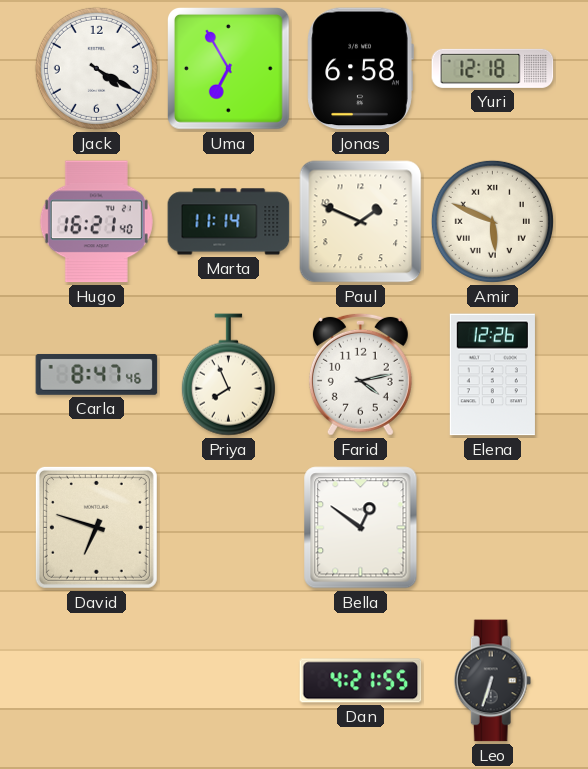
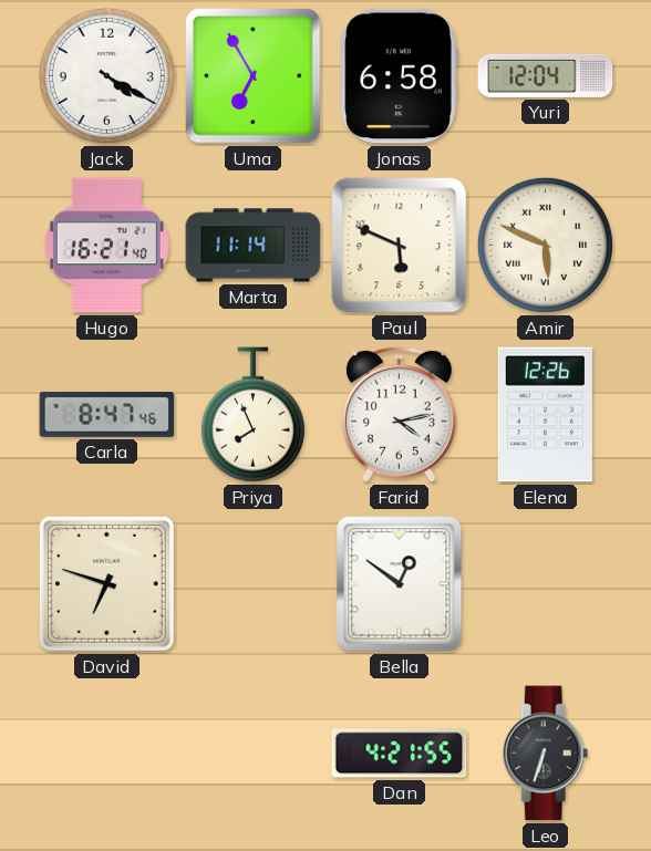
Yuri: 12:18 -> 12:04 (546, 75)
Paul: 1:49 -> 5:49 (400, 246)
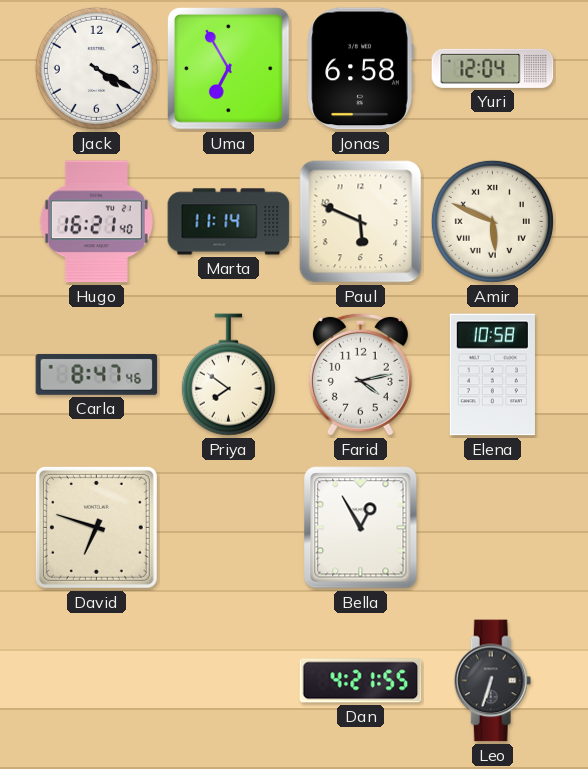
Priya: 7:56 -> 7:51 (228, 375)
Elena: 12:26 -> 10:58 (492, 375)
Bella: 12:51 -> 12:55 (361, 528)
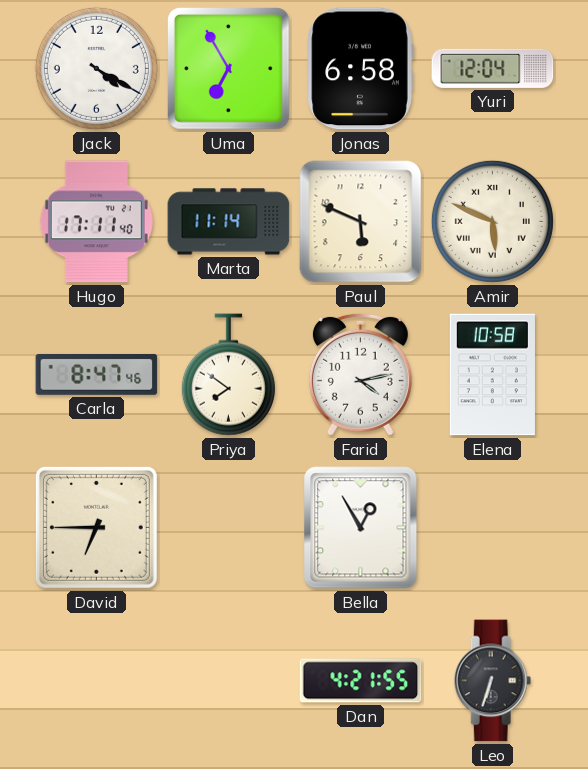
Hugo: 16:21 -> 17:11 (96, 222)
David: 6:48 -> 6:45 (96, 527)
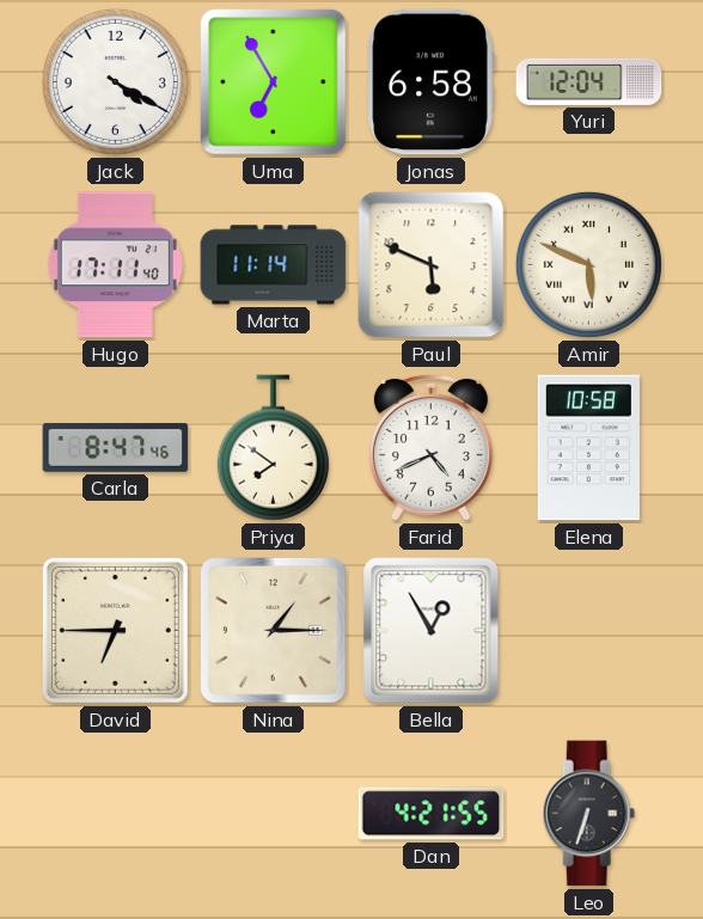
Farid: 4:13 -> 4:41 (430, 447)
Nina: none -> 1:15 (274, 631)
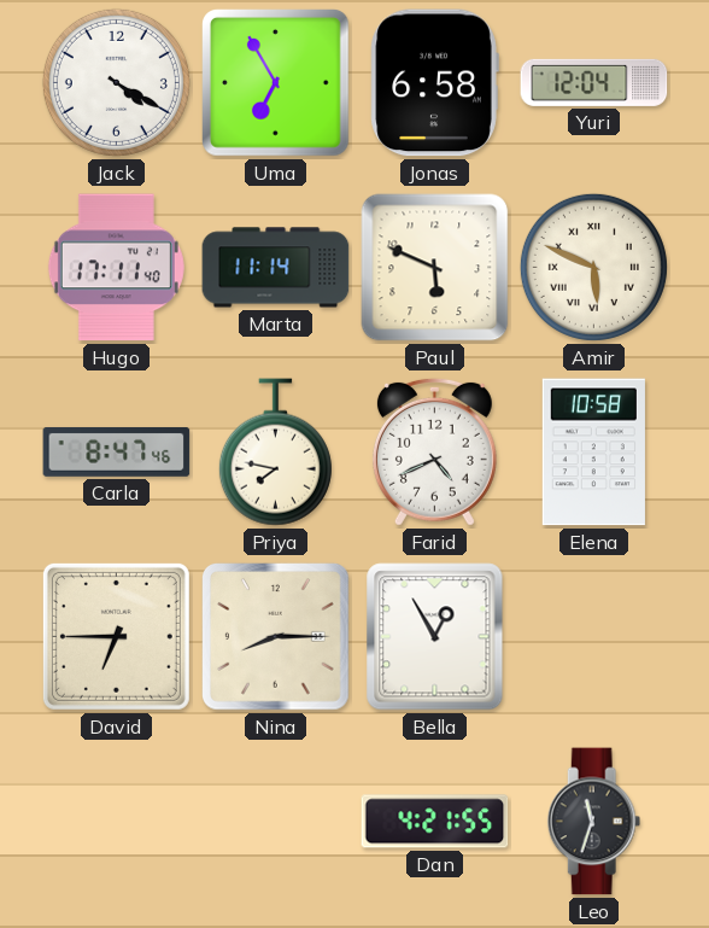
Priya: 7:51 -> 7:47 (275, 453)
Nina: 1:15 -> 8:15 (276, 637)
Leo: 6:33 -> 11:33 (594, 822)
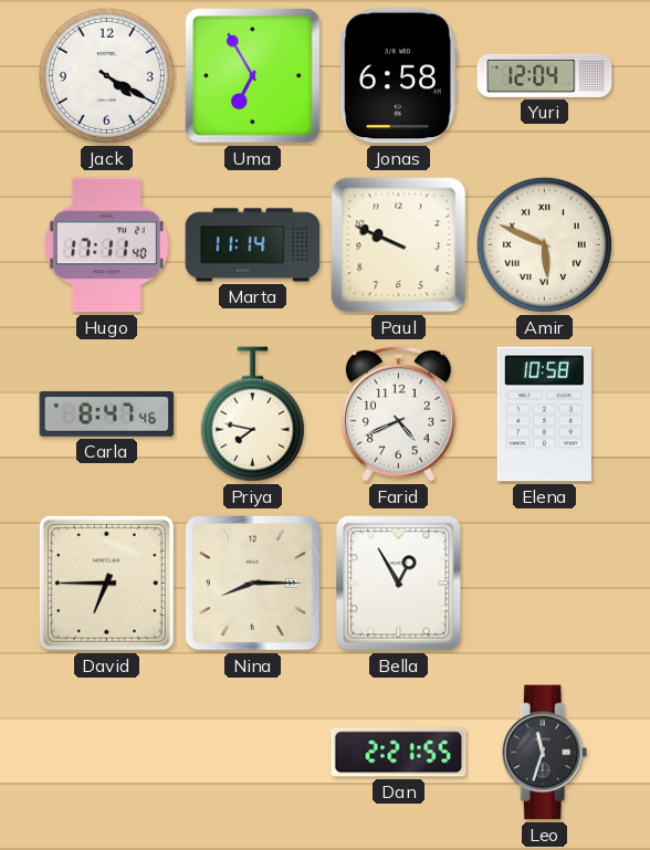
Paul: 5:49 -> 9:49 (399, 245)
Dan: 4:21 -> 2:21 (399, 753)
